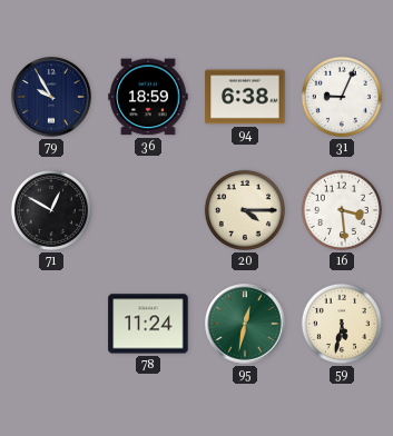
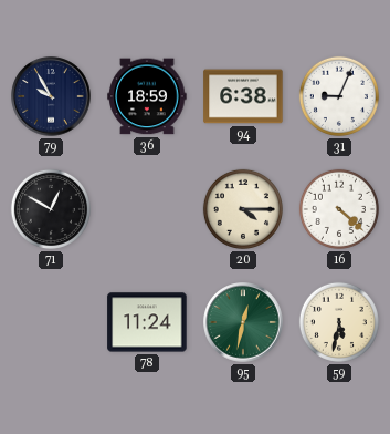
16: 3:29 -> 4:22 (339, 209)
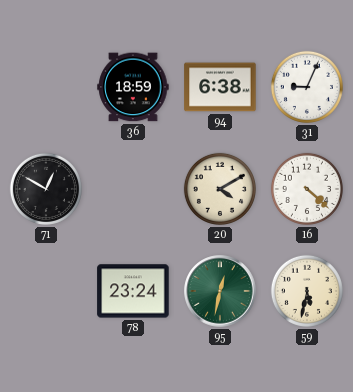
79: 9:55 -> none (51, 96)
20: 4:15 -> 4:10 (220, 189)
78: 11:24 -> 23:24 (133, 291)
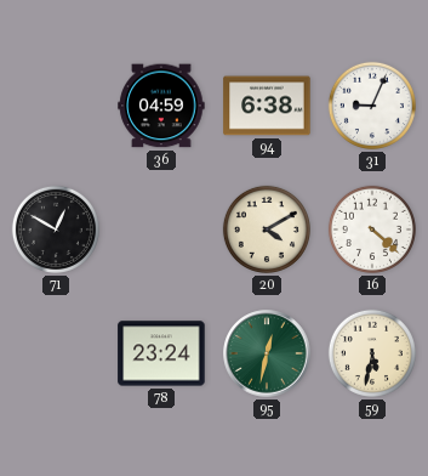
36: 18:59 -> 04:59 (161, 106)
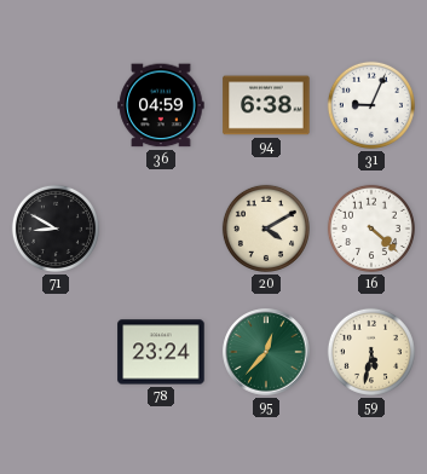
71: 12:50 -> 8:50 (56, 229)
95: 12:32 -> 12:37 (266, 352)
